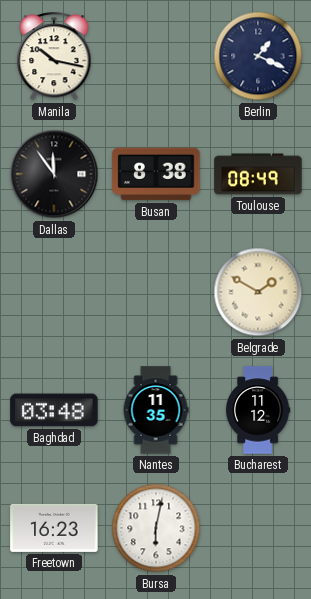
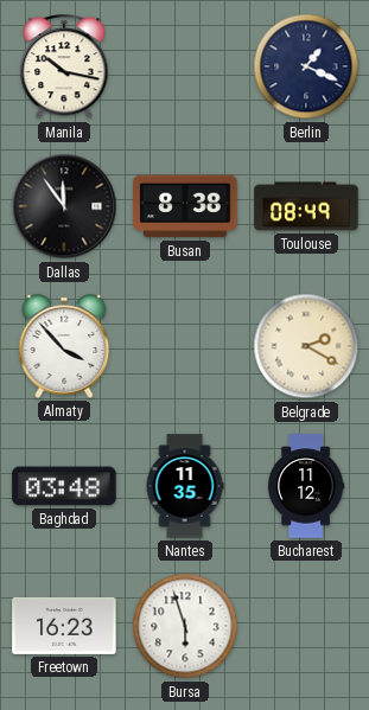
Almaty: none -> 3:53 (64, 346)
Belgrade: 1:50 -> 2:20 (306, 346)
Bursa: 6:02 -> 5:57 (185, 626)
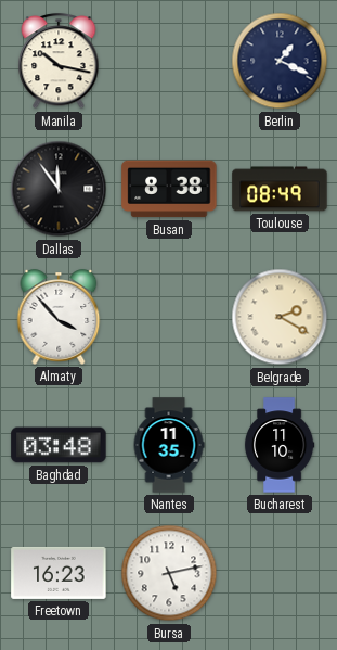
Bucharest: 11:12 -> 11:10 (280, 445)
Bursa: 5:57 -> 5:13 (169, 573)
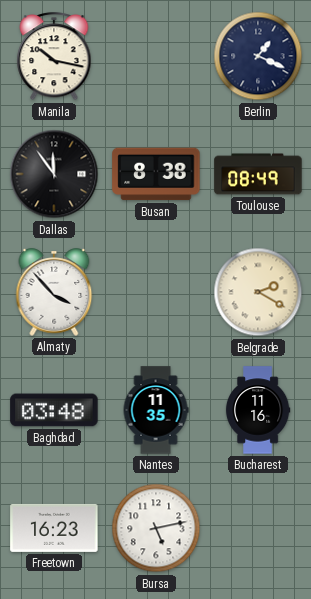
Bucharest: 11:10 -> 11:16 (258, 410)
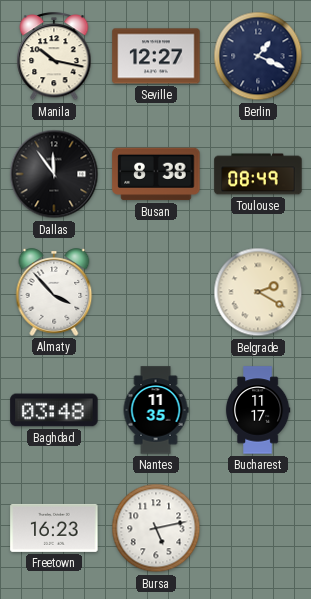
Seville: none -> 12:27 (156, 56)
Bucharest: 11:16 -> 11:17 (258, 410)
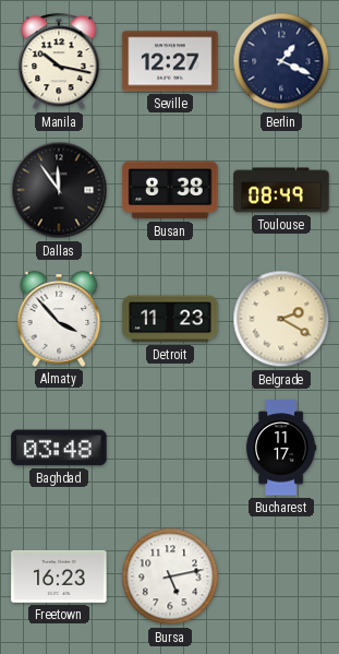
Detroit: none -> 11:23 (170, 319)
Nantes: 11:35 -> none (156, 410)
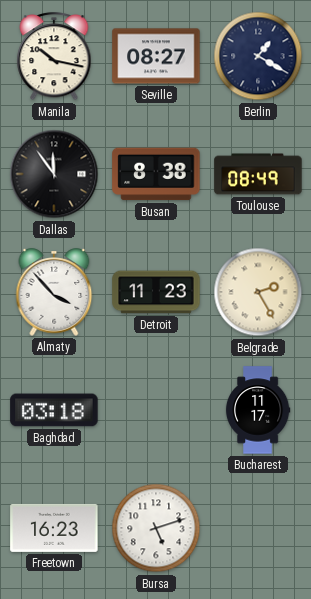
Seville: 12:27 -> 08:27 (156, 56)
Berlin: 1:19 -> 1:20 (258, 56)
Belgrade: 2:20 -> 2:25 (258, 292)
Baghdad: 03:48 -> 03:18 (54, 410)
Bursa: 5:13 -> 5:12 (156, 528)
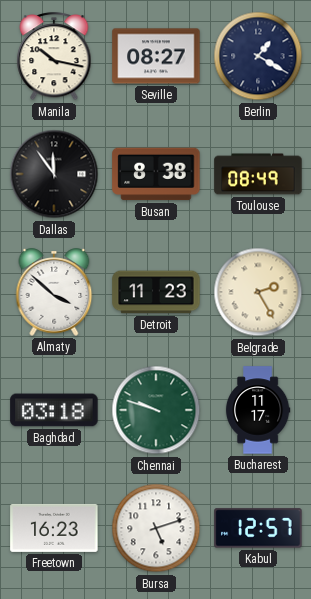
Almaty: 3:53 -> 3:52 (54, 292)
Chennai: none -> 9:48 (156, 410)
Kabul: none -> 12:57 (258, 528)
